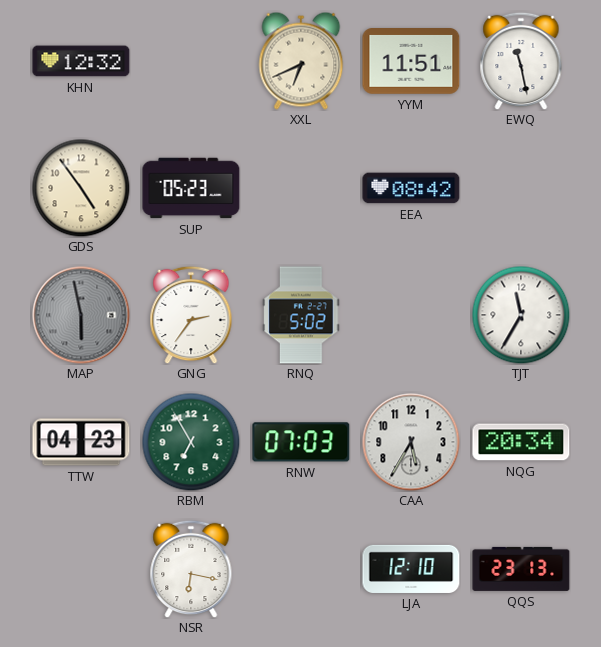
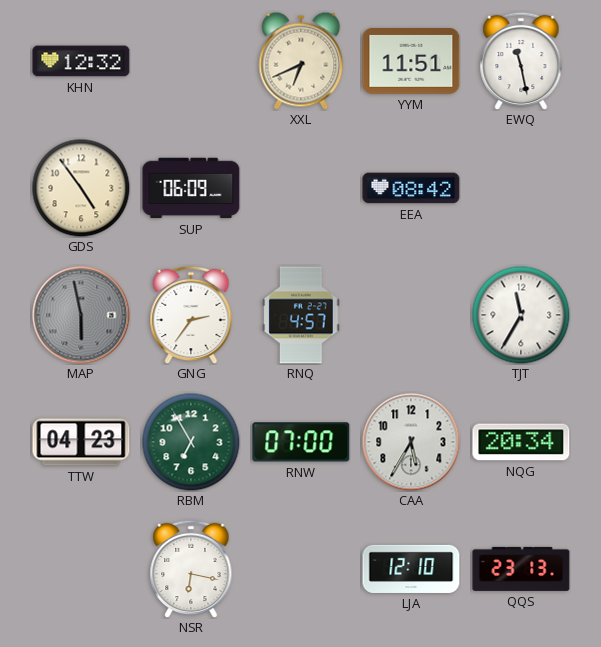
SUP: 05:23 -> 06:09 (191, 188)
RNQ: 5:02 -> 4:57 (301, 315)
RNW: 07:03 -> 07:00 (301, 442)
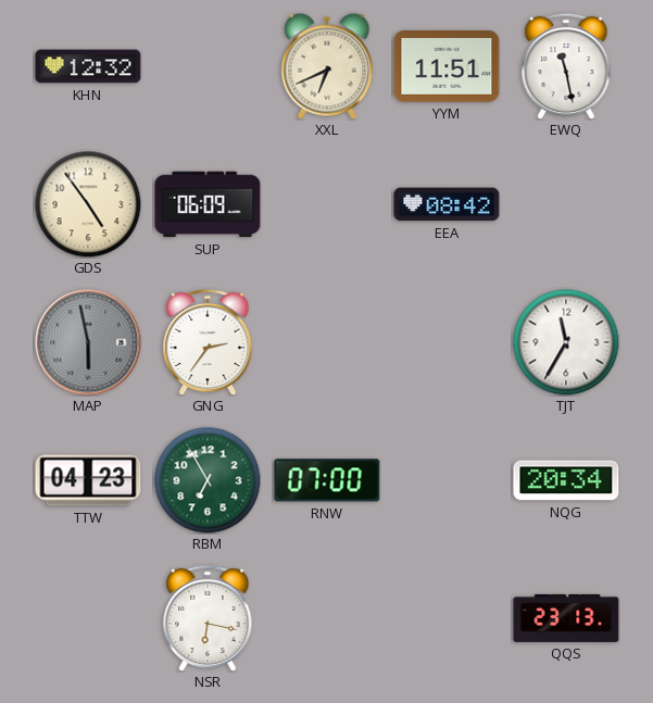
RNQ: 4:57 -> none (301, 315)
CAA: 5:35 -> none (411, 442)
LJA: 12:10 -> none (411, 569)
